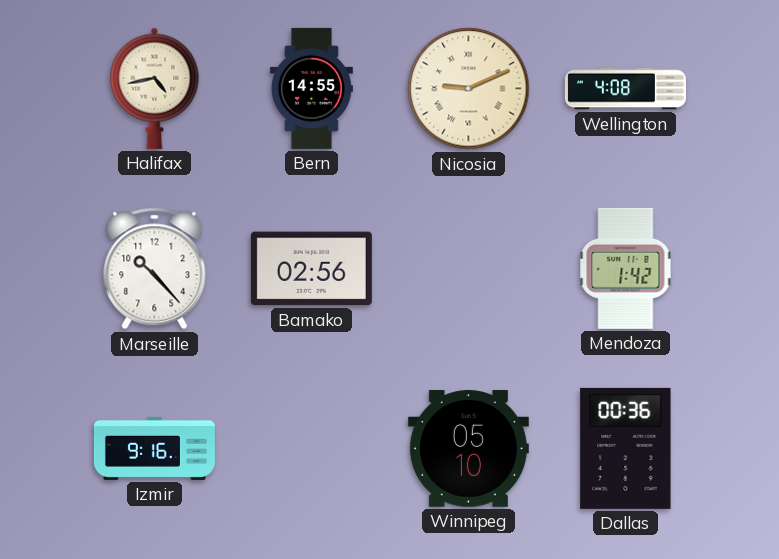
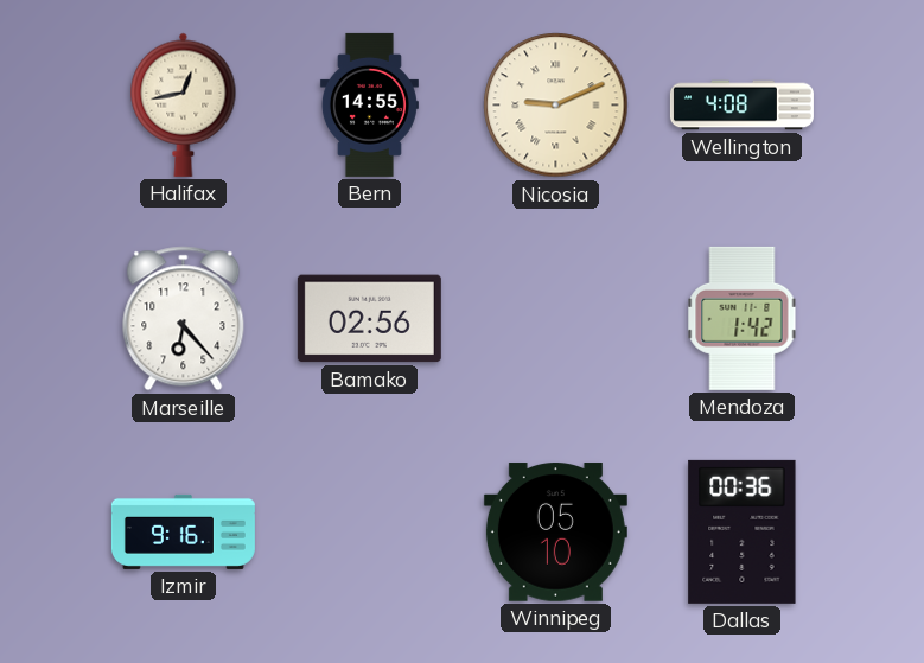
Halifax: 4:43 -> 12:43 (184, 104)
Marseille: 10:23 -> 6:23 (184, 319)
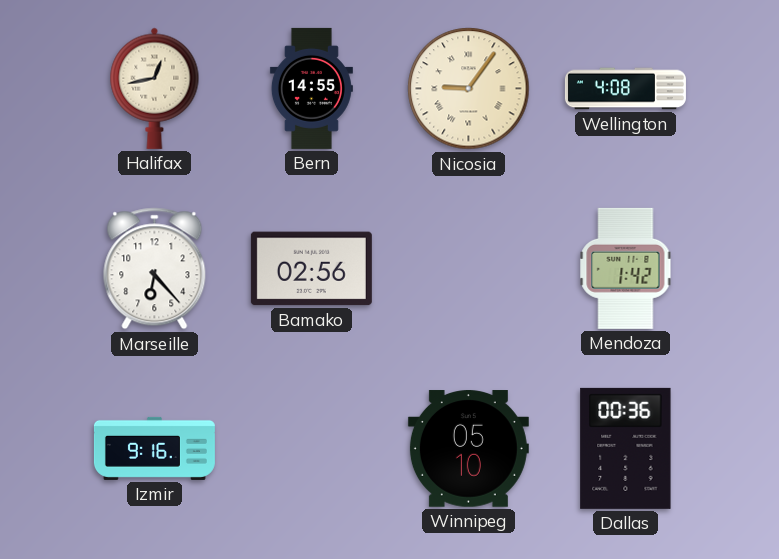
Nicosia: 9:11 -> 9:06 (469, 89)
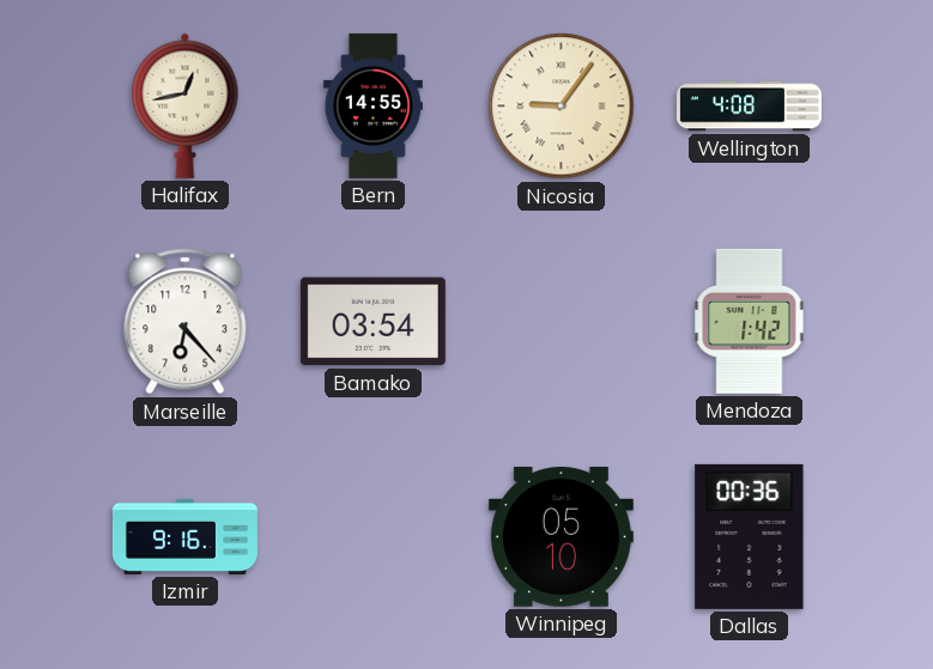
Bamako: 02:56 -> 03:54 (372, 322)
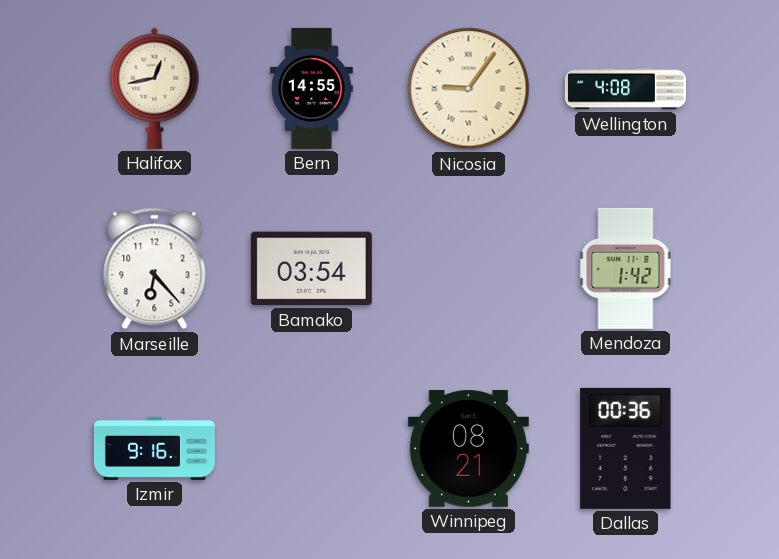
Winnipeg: 05:10 -> 08:21 (468, 449)
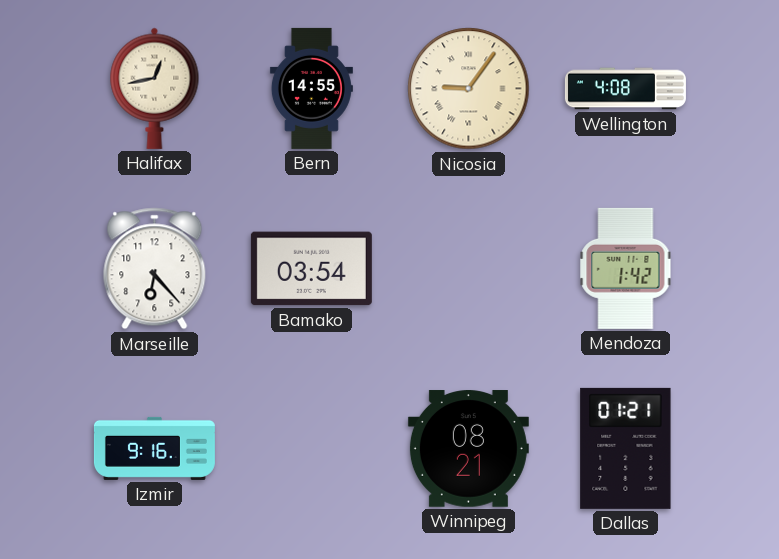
Dallas: 00:36 -> 01:21 (626, 448)
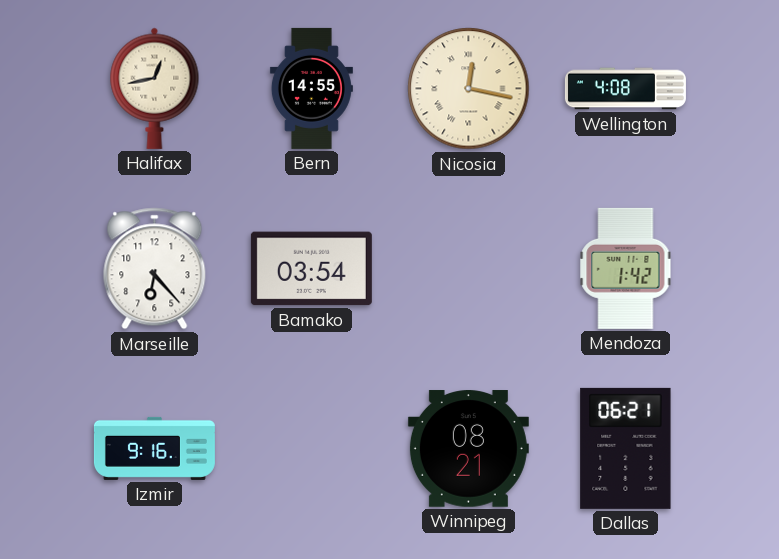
Nicosia: 9:06 -> 12:17 (469, 89)
Dallas: 01:21 -> 06:21 (626, 448)
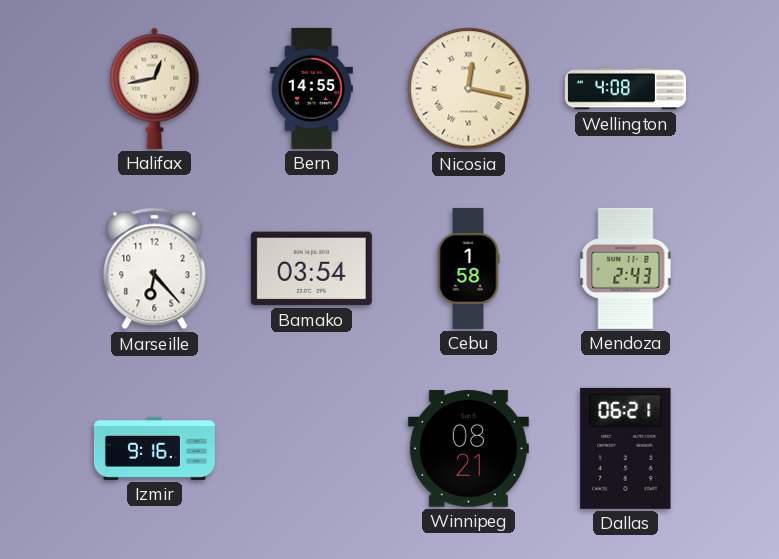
Cebu: none -> 1:58 (468, 268)
Mendoza: 1:42 -> 2:43 (626, 268)
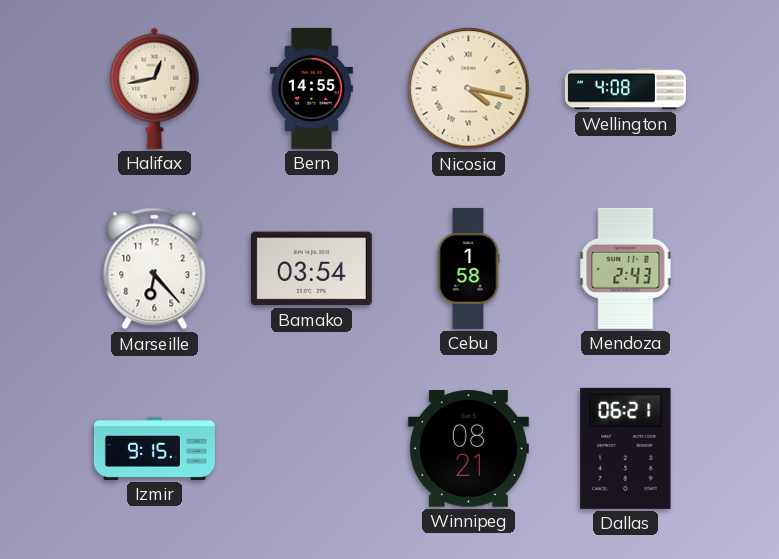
Nicosia: 12:17 -> 4:17 (469, 89)
Izmir: 9:16 -> 9:15 (154, 448)
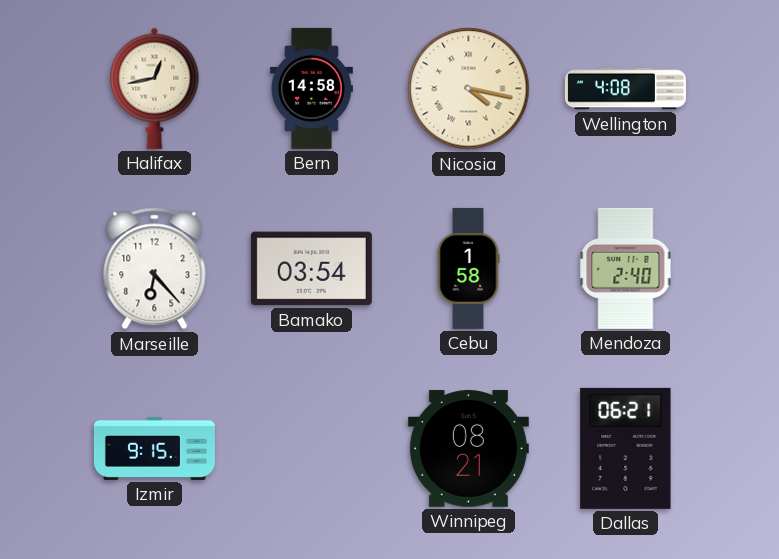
Bern: 14:55 -> 14:58 (311, 88)
Mendoza: 2:43 -> 2:40 (626, 268)
